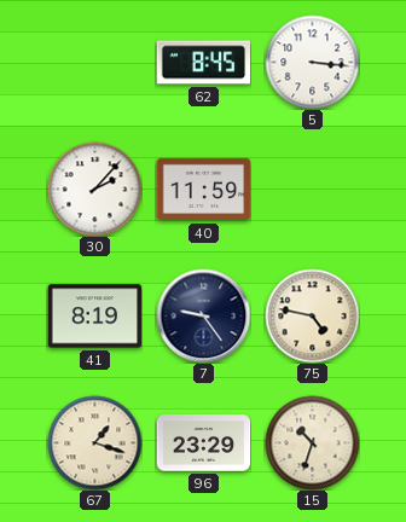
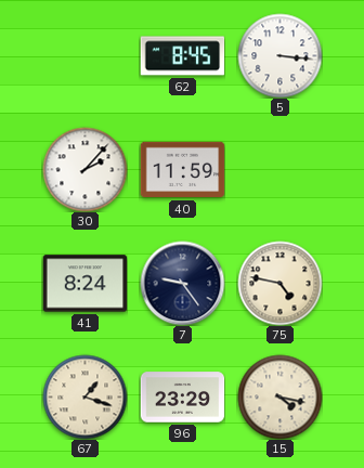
41: 8:19 -> 8:24 (84, 284)
15: 10:33 -> 4:17 (279, 396)
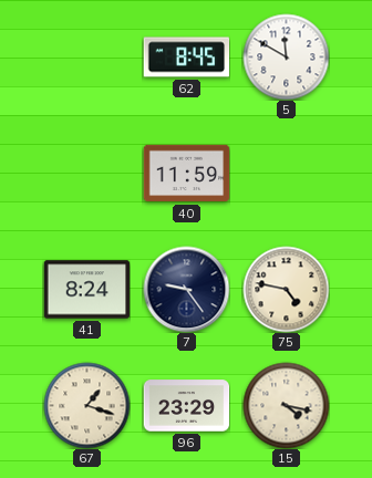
5: 3:16 -> 11:50 (286, 56)
30: 2:07 -> none (84, 169)
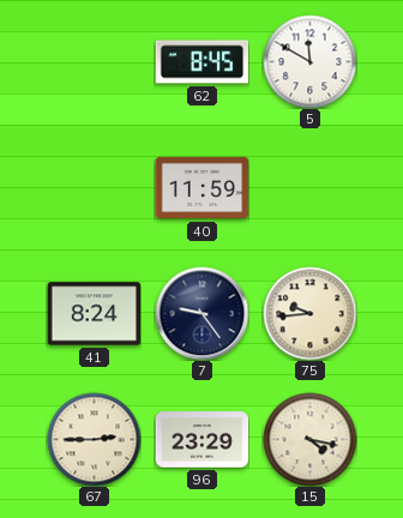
75: 4:47 -> 9:44 (309, 313)
67: 1:18 -> 2:45 (94, 439)
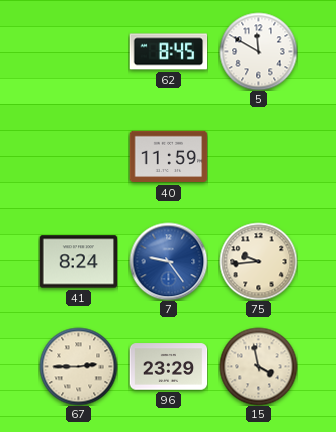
7 dial: navy -> blue (168, 261)
15: 4:17 -> 3:58 (258, 366)
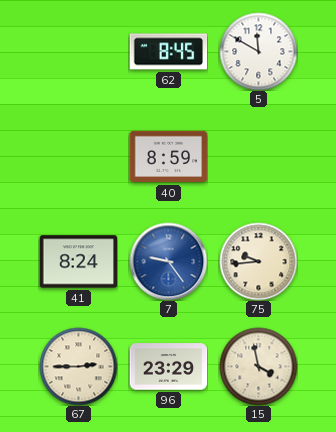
40: 11:59 -> 8:59 (168, 157)
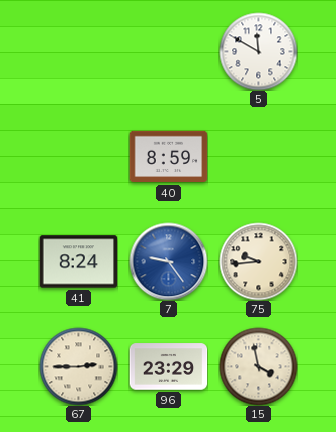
62: 8:45 -> none (168, 52)
